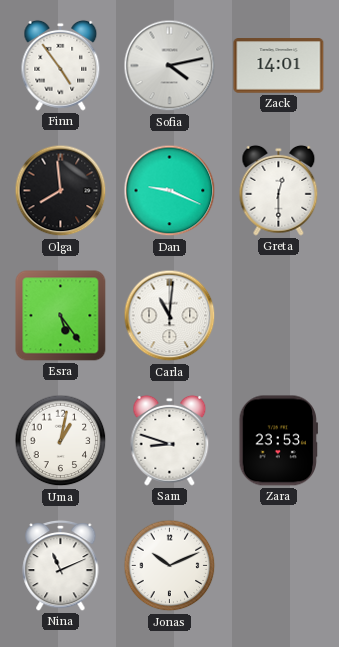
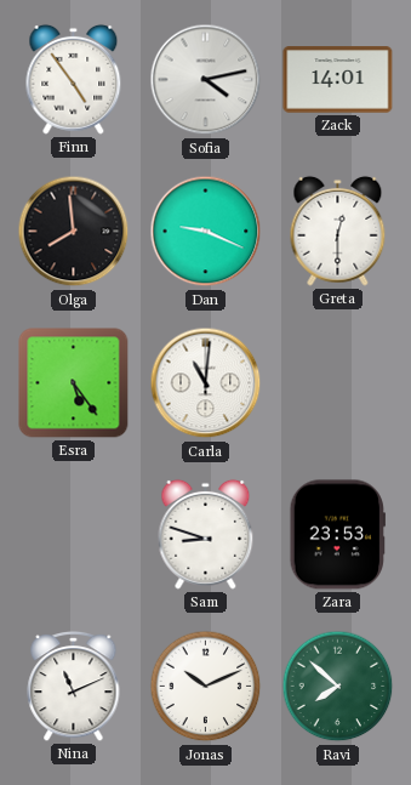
Uma: 1:02 -> none (61, 441)
Ravi: none -> 7:52 (338, 687)
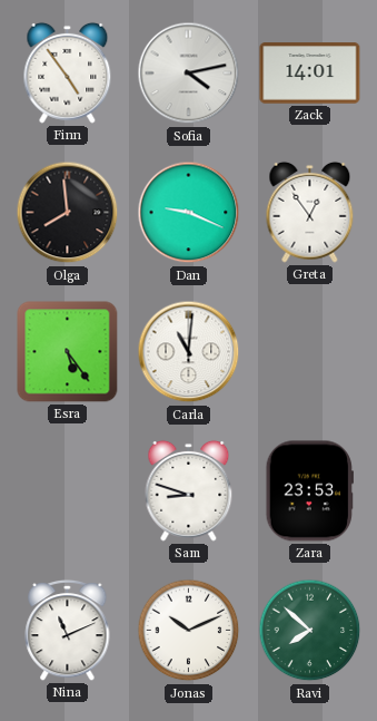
Greta: 12:30 -> 12:54 (310, 212)
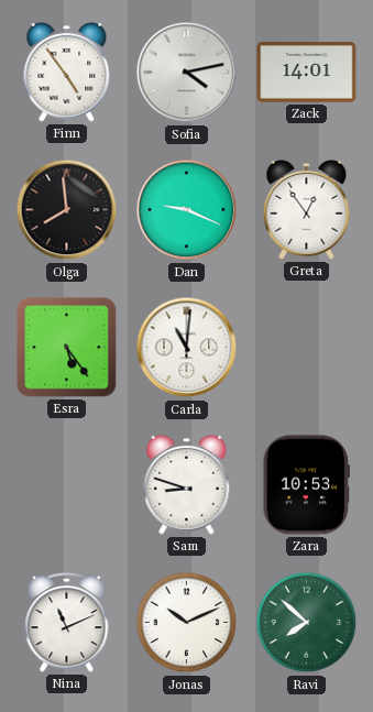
Zara: 23:53 -> 10:53 (306, 485)
